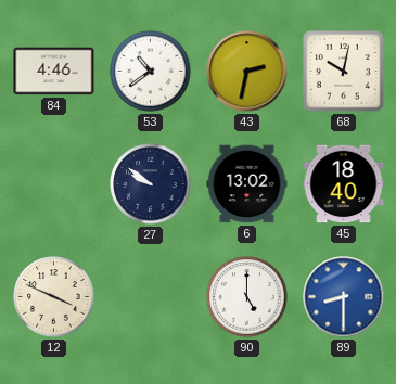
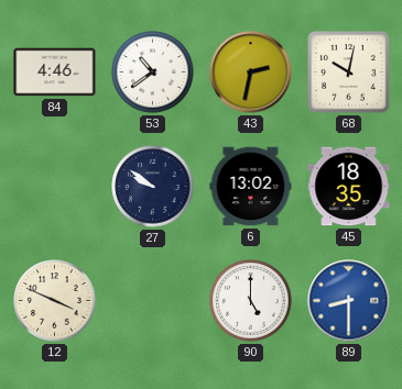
45: 18:40 -> 18:35 (349, 187)
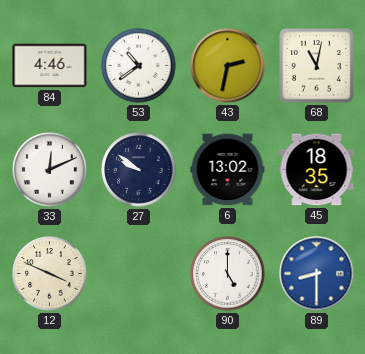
68: 10:02 -> 11:02 (317, 66)
33: none -> 12:11 (50, 170)
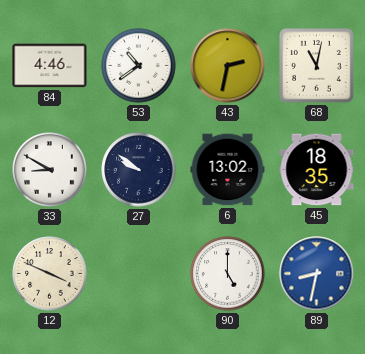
33: 12:11 -> 8:50 (50, 170)
89: 8:30 -> 8:32 (317, 274)
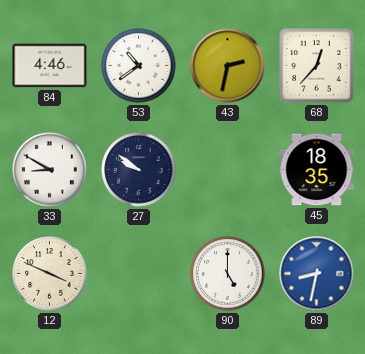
68: 11:02 -> 12:37 (317, 66)
6: 13:02 -> none (228, 170)
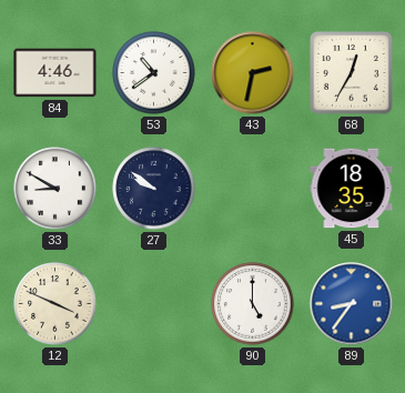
68: 12:37 -> 12:35 (352, 73)
89: 8:32 -> 8:36 (352, 304)
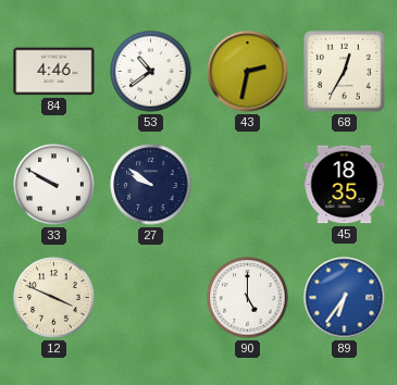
33: 8:50 -> 9:50 (54, 185)
89: 8:36 -> 6:36 (345, 298)
